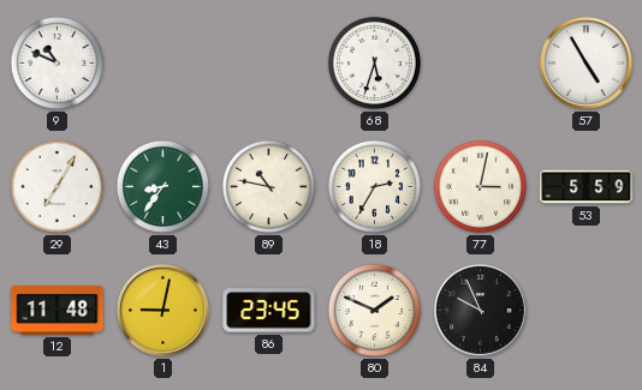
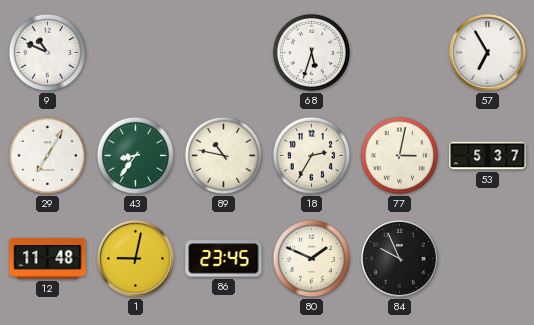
57: 4:55 -> 6:55 (488, 53)
53: 5:59 -> 5:37 (488, 156)
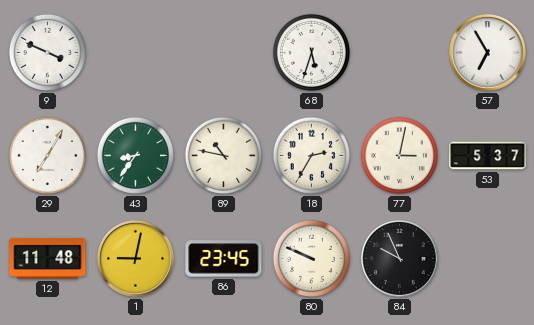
9: 10:49 -> 3:49 (47, 52)
80: 1:49 -> 9:49 (311, 258)
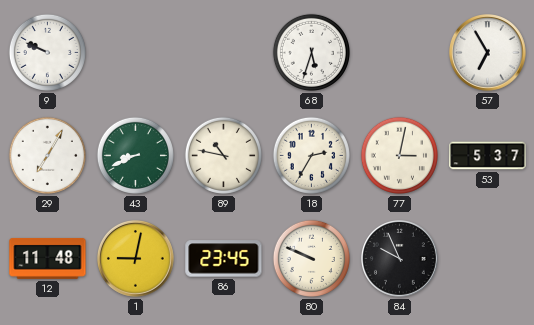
9: 3:49 -> 9:49 (47, 52)
43: 8:36 -> 8:41 (135, 155)
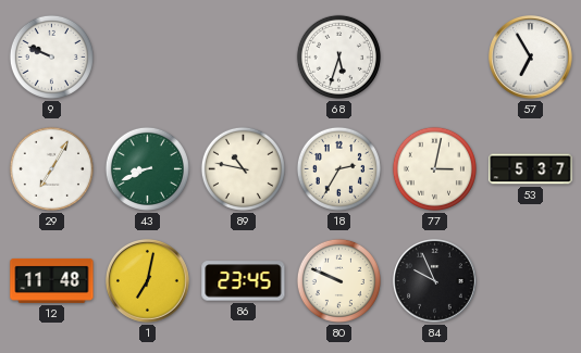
1: 9:02 -> 7:02 (148, 281)
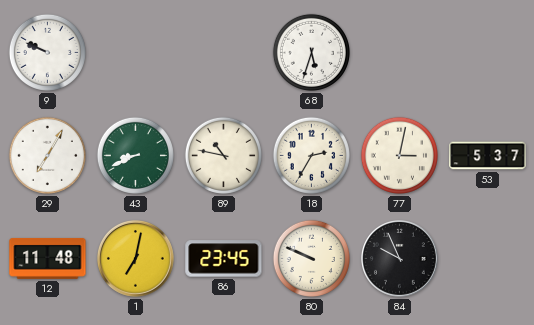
57: 6:55 -> none (531, 58)
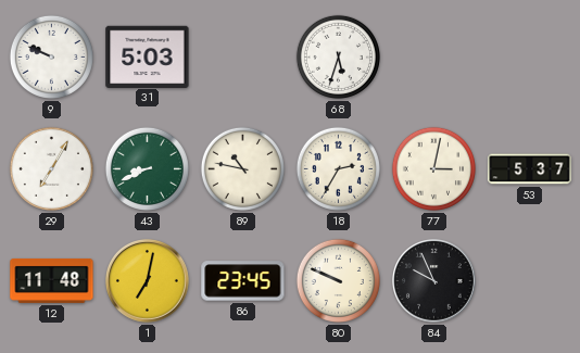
31: none -> 5:03 (148, 56)
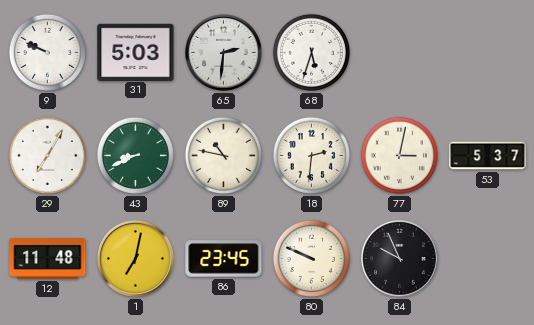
65: none -> 2:31 (224, 53)
18: 2:35 -> 2:31 (311, 155)
